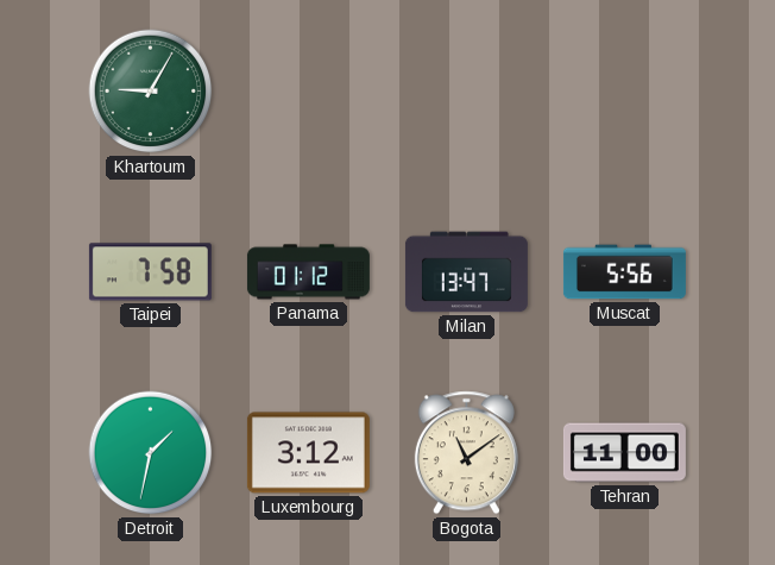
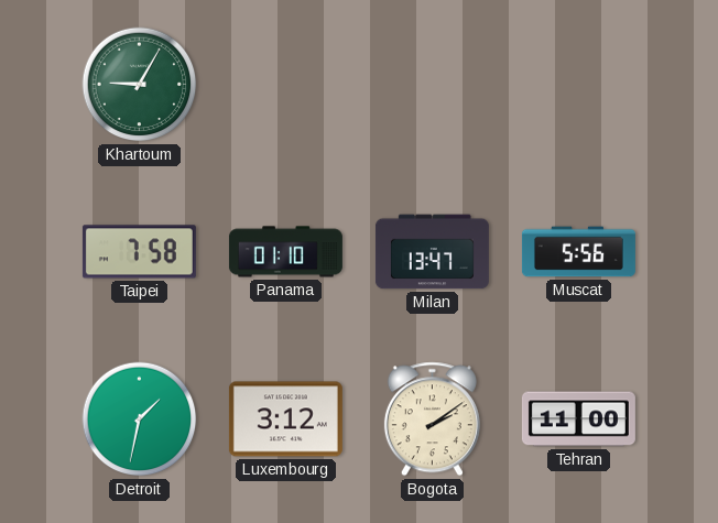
Panama: 01:12 -> 01:10 (285, 252)
Bogota: 11:09 -> 2:09 (432, 420)
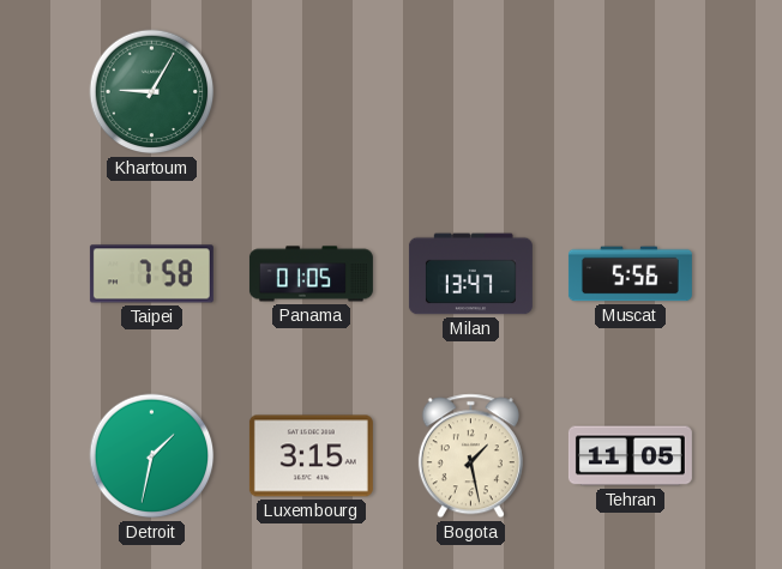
Panama: 01:10 -> 01:05 (311, 274)
Luxembourg: 3:12 -> 3:15 (311, 456)
Bogota: 2:09 -> 1:28 (470, 456)
Tehran: 11:00 -> 11:05 (630, 456)
